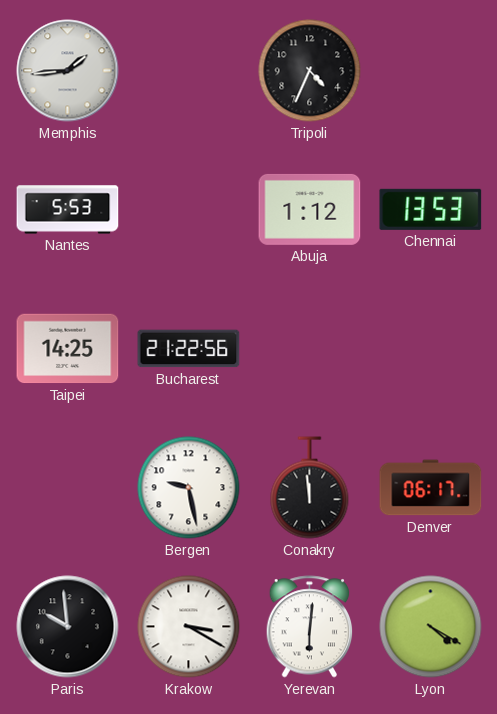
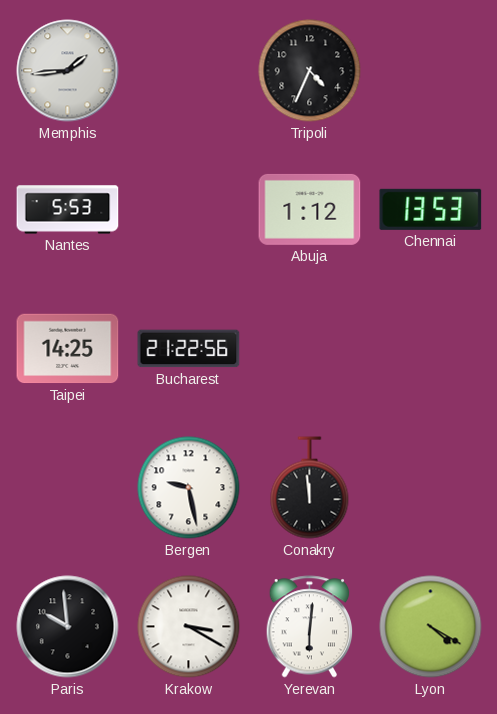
Denver: 06:17 -> none (431, 488)
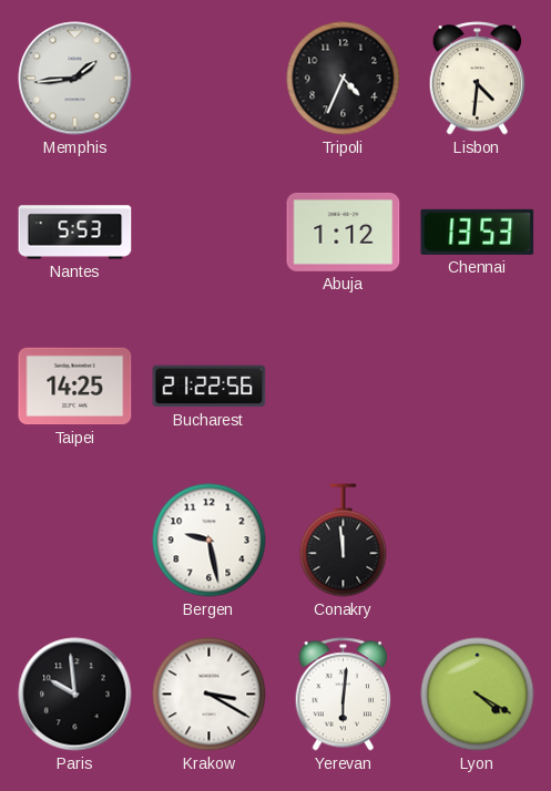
Lisbon: none -> 4:31 (478, 79)
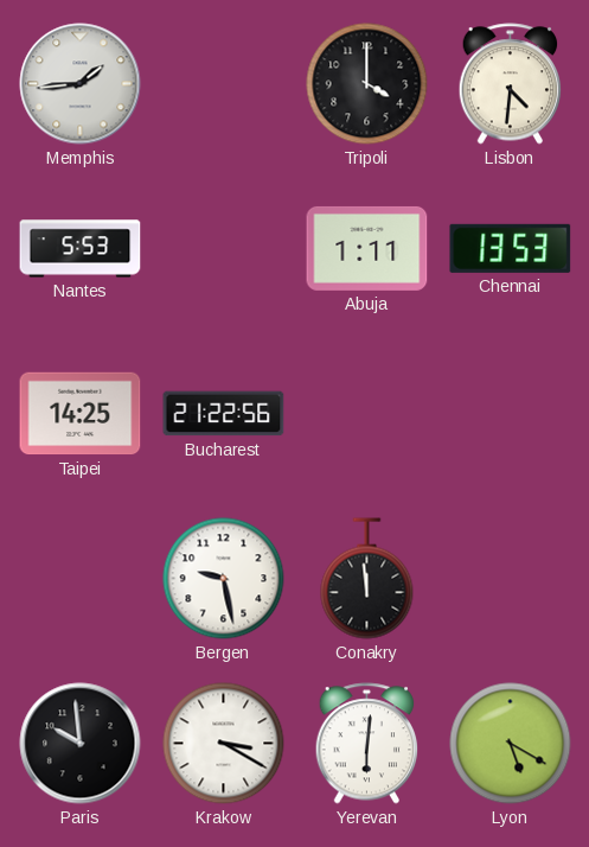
Tripoli: 4:34 -> 4:00 (367, 84)
Abuja: 1:12 -> 1:11 (367, 248)
Lyon: 4:20 -> 5:20 (511, 744)
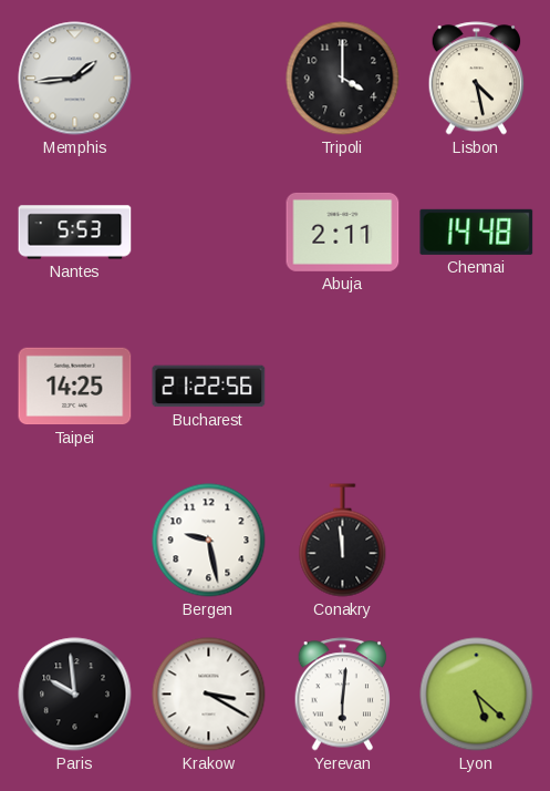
Lisbon: 4:31 -> 4:28 (477, 79)
Abuja: 1:11 -> 2:11 (343, 232)
Chennai: 13:53 -> 14:48 (477, 232)
Lyon: 5:20 -> 5:22 (477, 695)
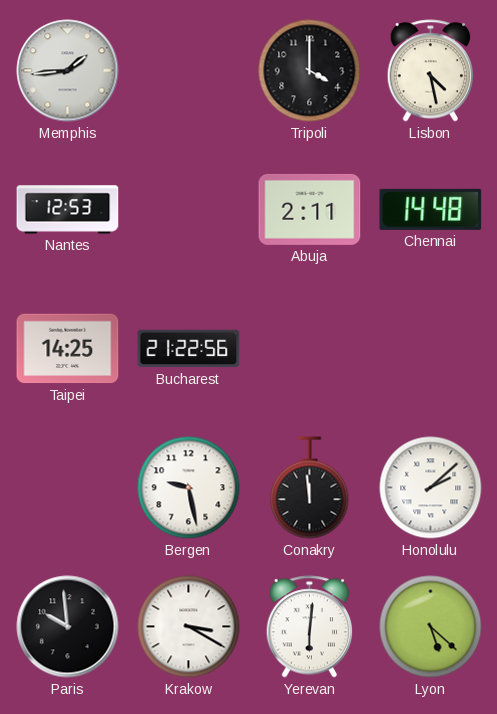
Nantes: 5:53 -> 12:53 (68, 210)
Honolulu: none -> 2:08 (431, 488)
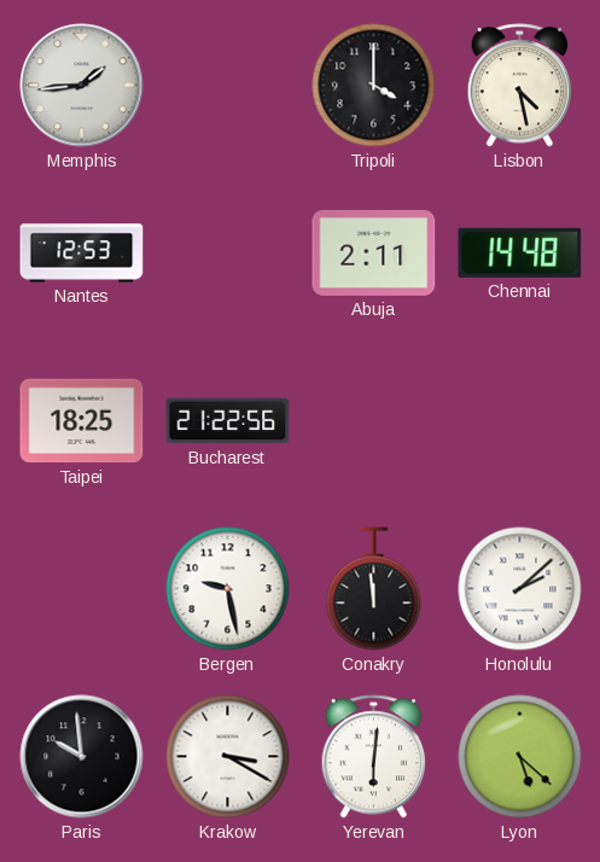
Taipei: 14:25 -> 18:25 (82, 421)
